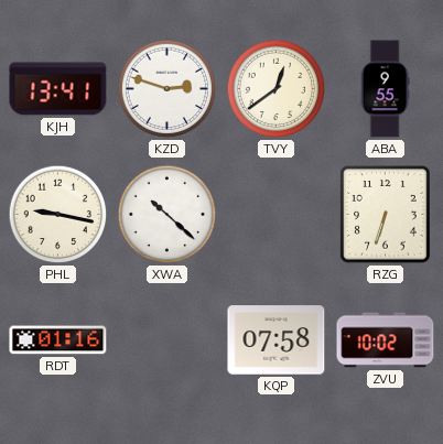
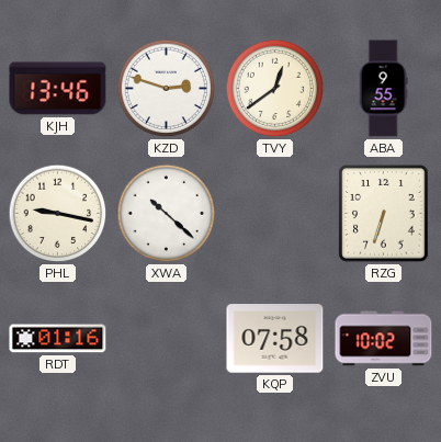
KJH: 13:41 -> 13:46 (58, 89)
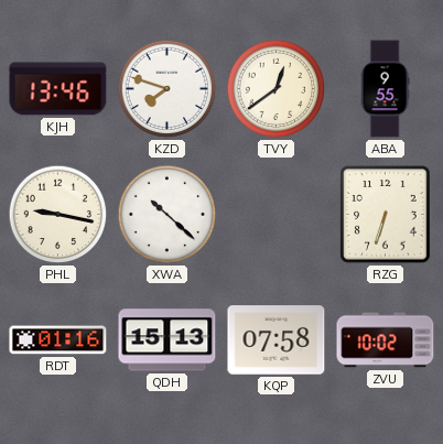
KZD: 2:48 -> 7:48 (168, 89)
QDH: none -> 15:13 (168, 340)
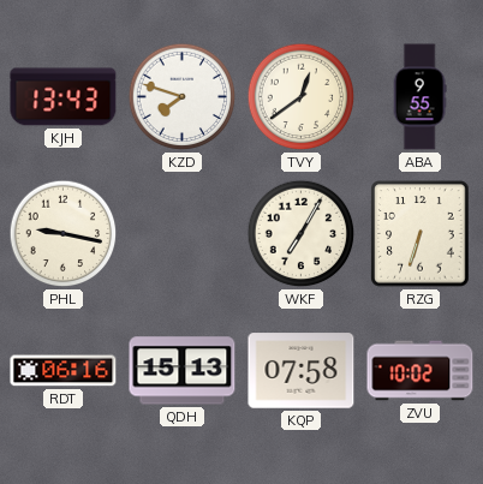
KJH: 13:46 -> 13:43 (64, 97)
XWA: 10:22 -> none (168, 215)
WKF: none -> 7:05 (302, 234)
RDT: 01:16 -> 06:16 (64, 371)
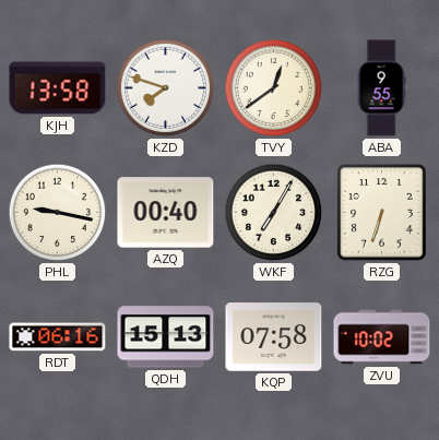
KJH: 13:43 -> 13:58 (58, 88)
AZQ: none -> 00:40 (166, 213)
